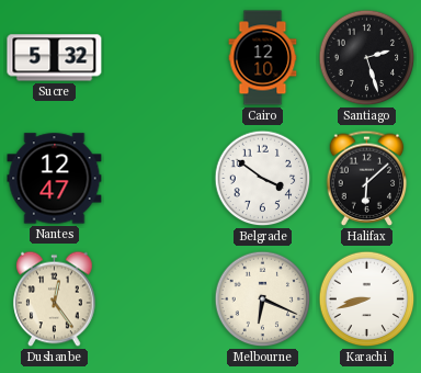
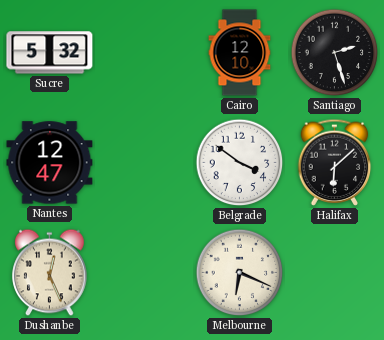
Dushanbe: 12:24 -> 12:26 (50, 273)
Karachi: 8:42 -> none (367, 299)
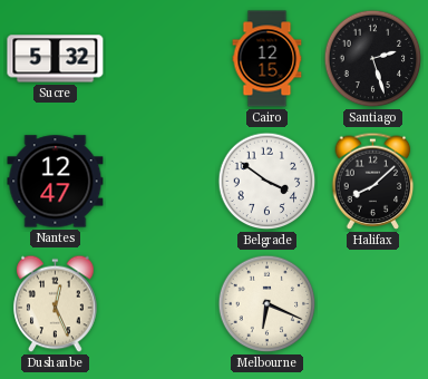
Cairo: 12:10 -> 12:15 (267, 59)
Halifax: 6:08 -> 8:08 (373, 181)
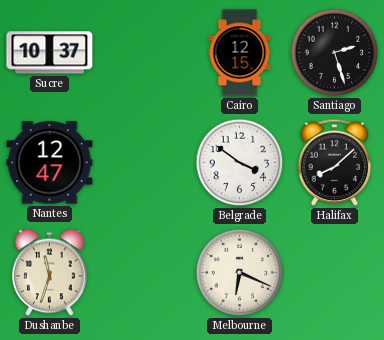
Sucre: 5:32 -> 10:37 (50, 53)
Dushanbe: 12:26 -> 11:33 (50, 273)
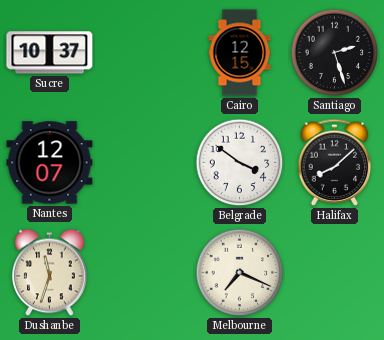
Nantes: 12:47 -> 12:07 (50, 163)
Melbourne: 6:19 -> 7:19 (240, 273)
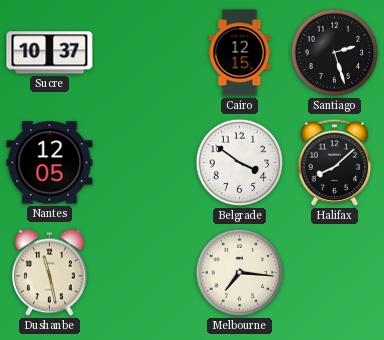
Nantes: 12:07 -> 12:05 (50, 163)
Dushanbe: 11:33 -> 11:28 (50, 273)
Melbourne: 7:19 -> 7:16 (240, 273)
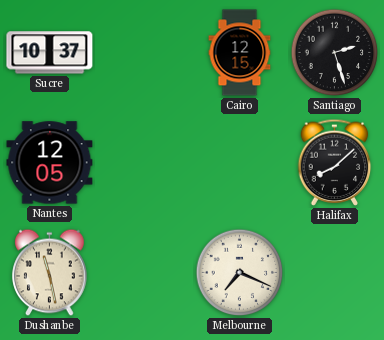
Belgrade: 3:51 -> none (240, 163)
Melbourne: 7:16 -> 7:19 (240, 273)
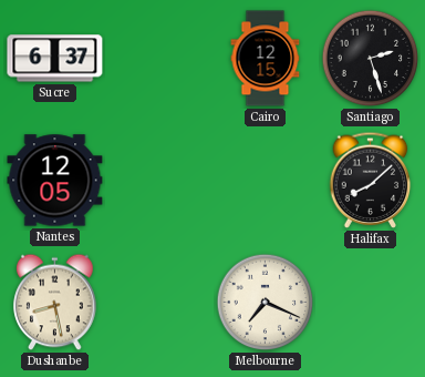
Sucre: 10:37 -> 6:37 (55, 59)
Dushanbe: 11:28 -> 8:28 (55, 303)
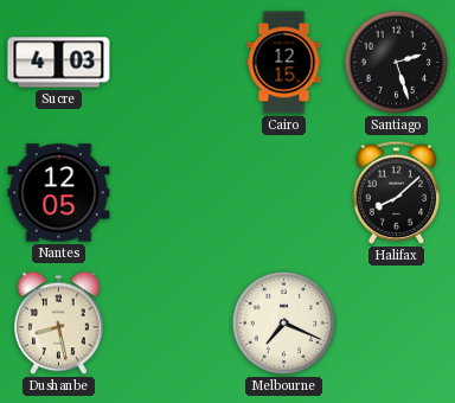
Sucre: 6:37 -> 4:03 (59, 63)
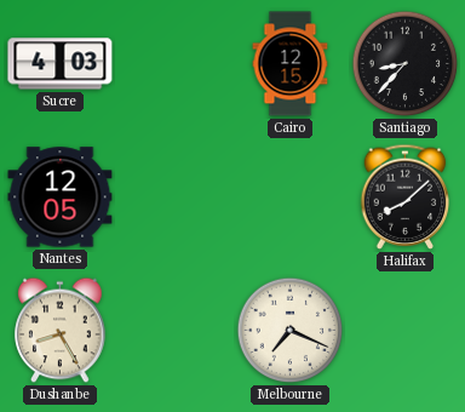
Santiago: 2:27 -> 8:37 (406, 64)
Dushanbe: 8:28 -> 8:25 (61, 331)
